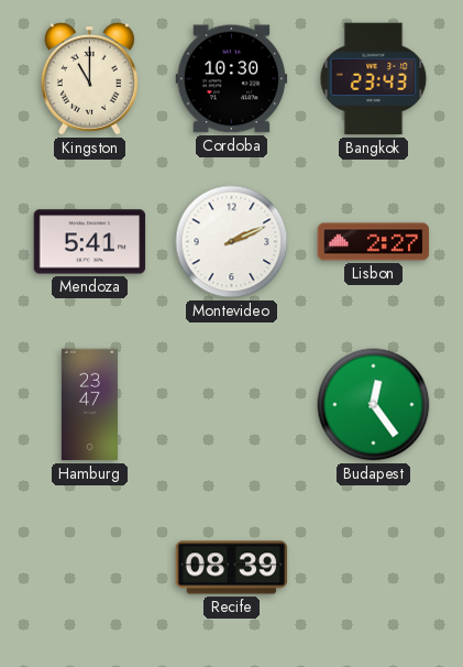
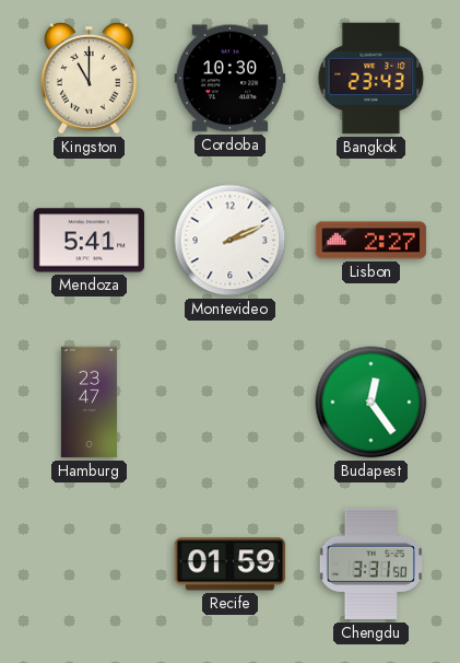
Recife: 08:39 -> 01:59 (231, 565)
Chengdu: none -> 3:31 (370, 565)
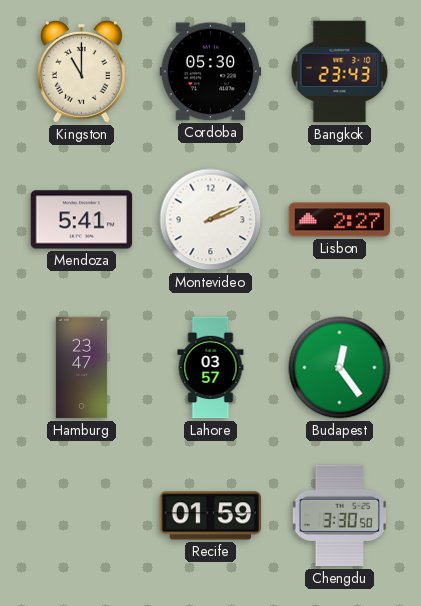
Cordoba: 10:30 -> 05:30 (211, 72)
Lahore: none -> 03:57 (211, 368)
Chengdu: 3:31 -> 3:30 (339, 516)
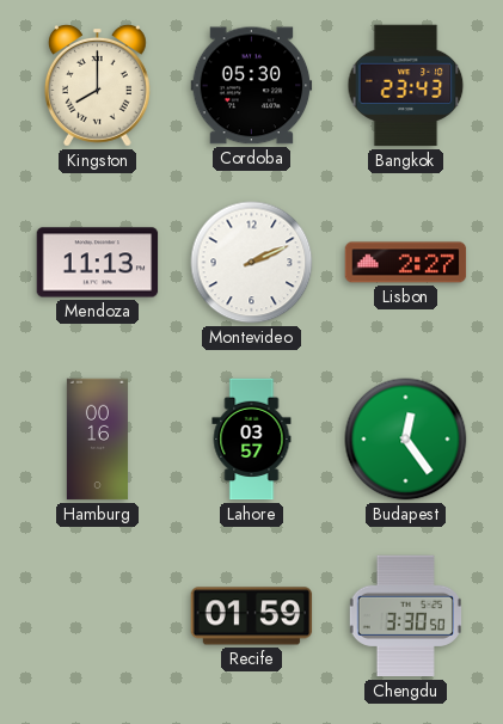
Kingston: 11:00 -> 8:00 (97, 85)
Mendoza: 5:41 -> 11:13 (98, 263)
Hamburg: 23:47 -> 00:16 (97, 440)
